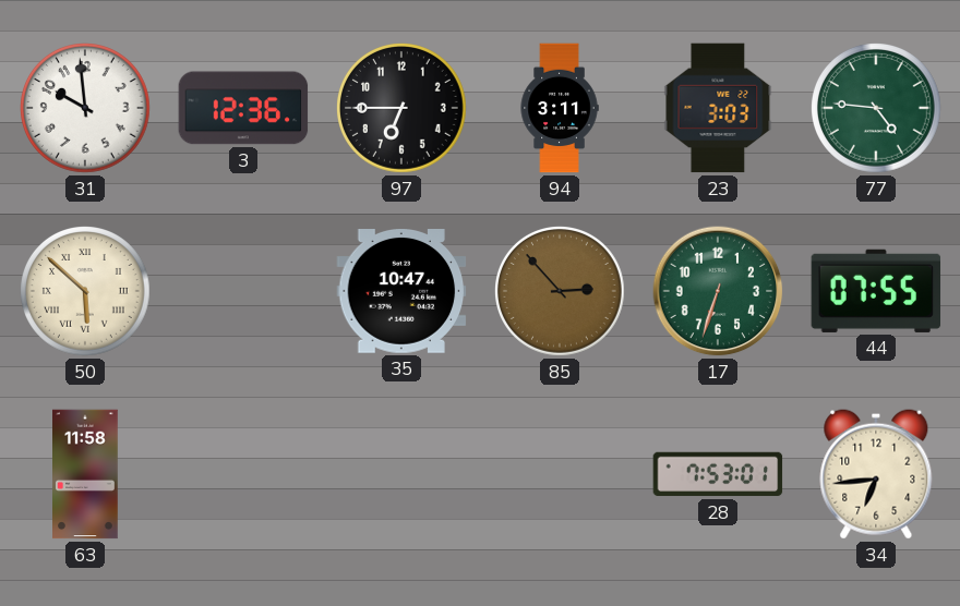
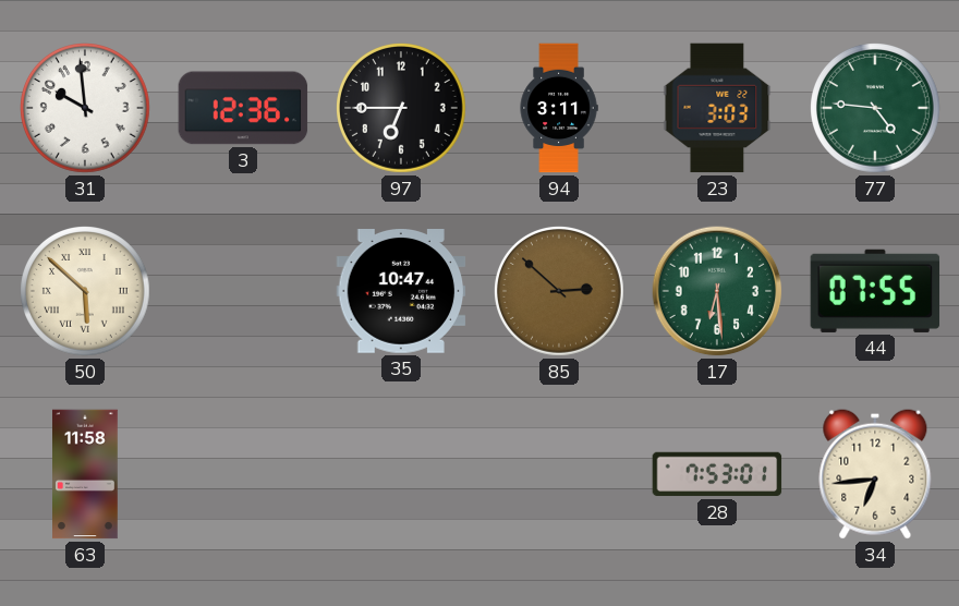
85: 2:53 -> 2:52 (560, 292)
17: 6:33 -> 6:29 (717, 291)
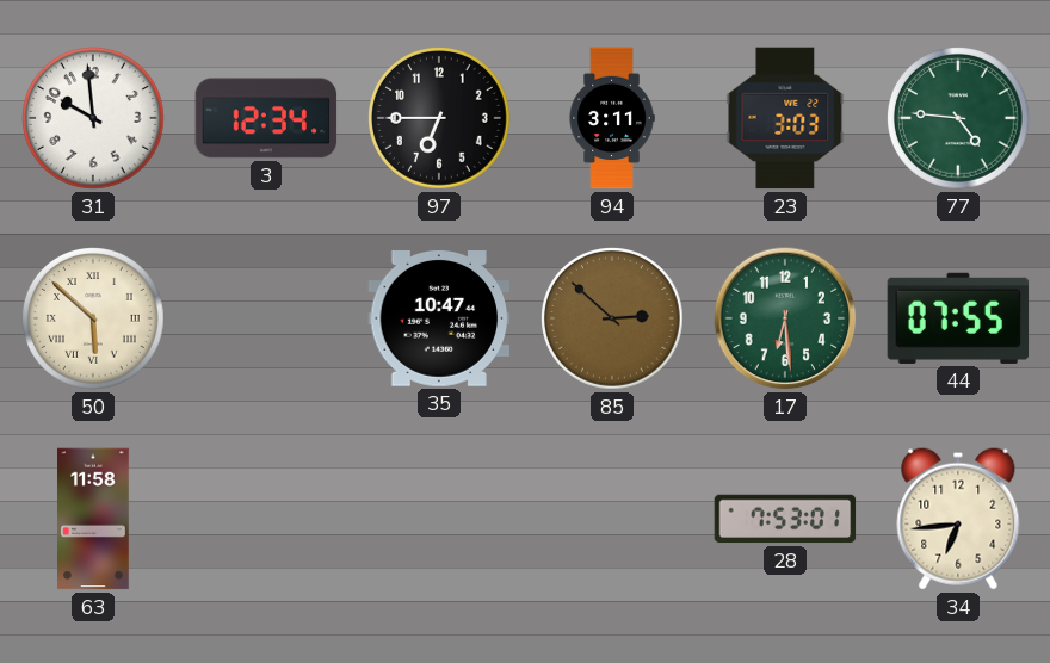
3: 12:36 -> 12:34 (266, 118)
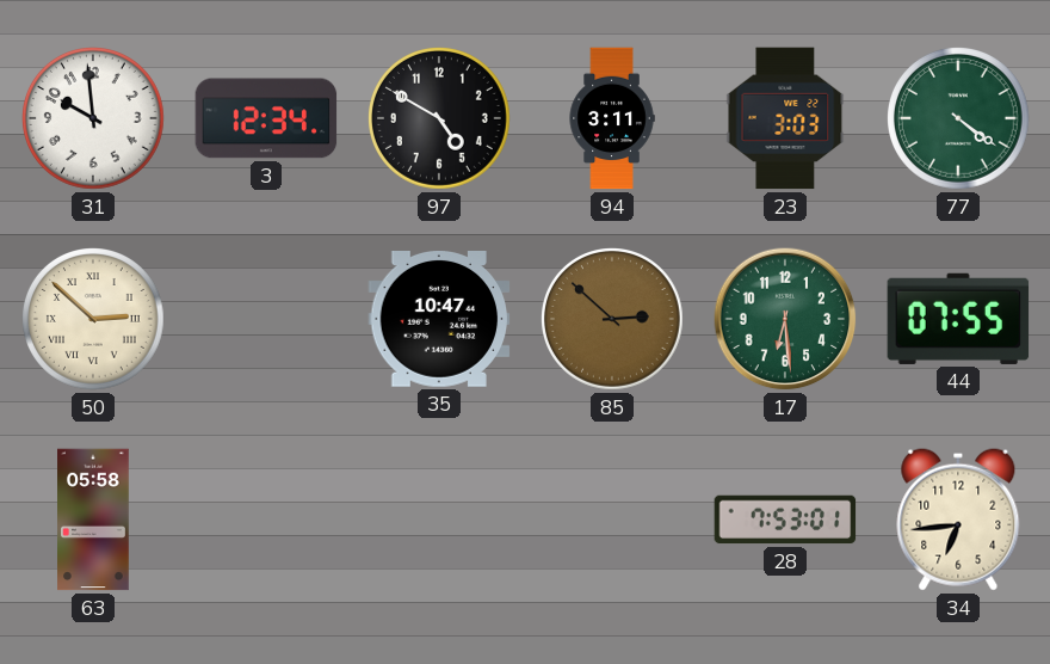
97: 6:45 -> 4:50 (440, 119)
77: 4:46 -> 4:21 (959, 119)
50: 5:52 -> 2:52 (94, 320)
63: 11:58 -> 05:58 (94, 519)
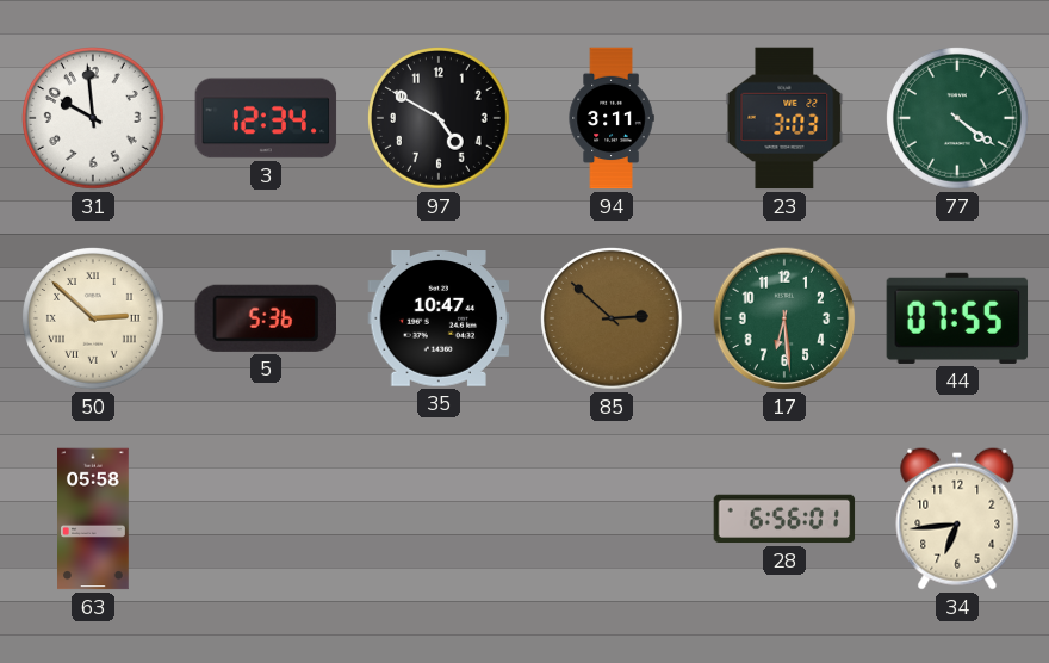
5: none -> 5:36 (265, 318)
28: 7:53 -> 6:56 (784, 519)
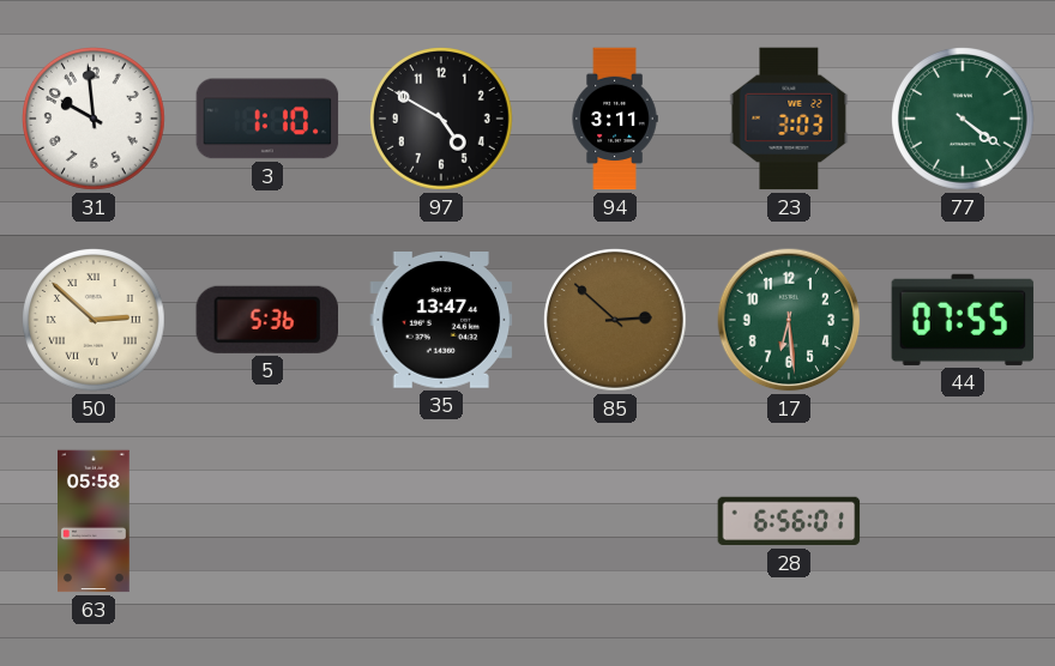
3: 12:34 -> 1:10 (267, 119)
35: 10:47 -> 13:47 (441, 321)
34: 6:44 -> none (957, 519)
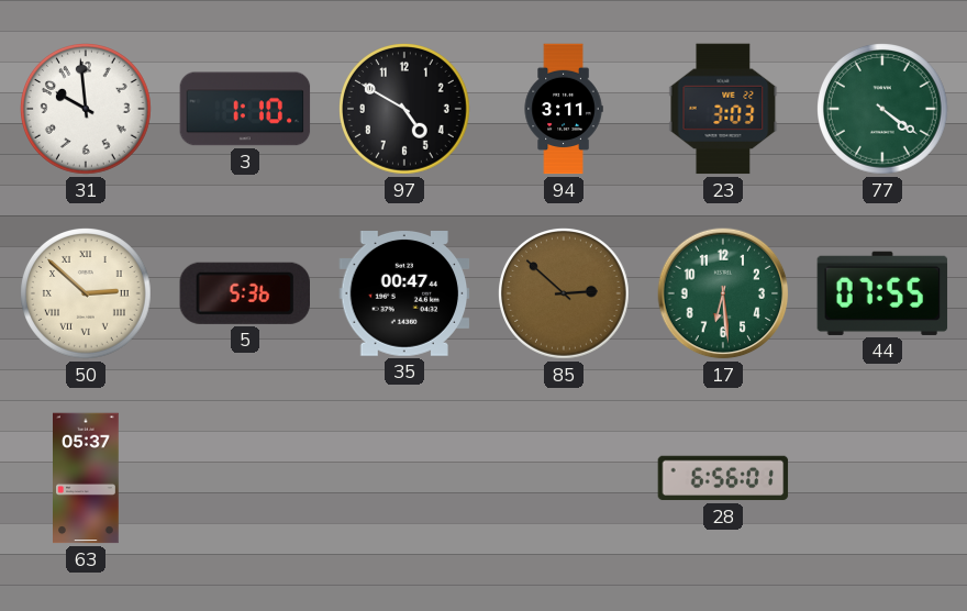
35: 13:47 -> 00:47 (404, 295)
63: 05:58 -> 05:37 (87, 478)
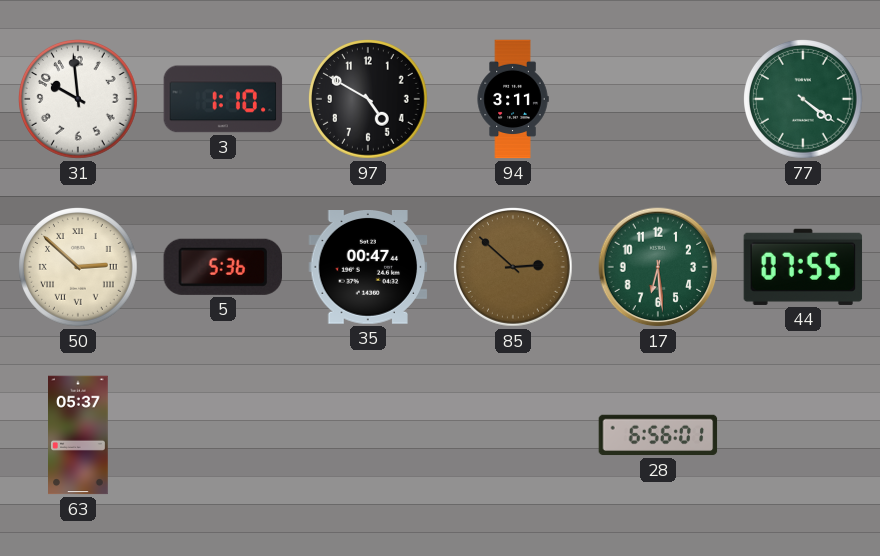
23: 3:03 -> none (723, 109)
